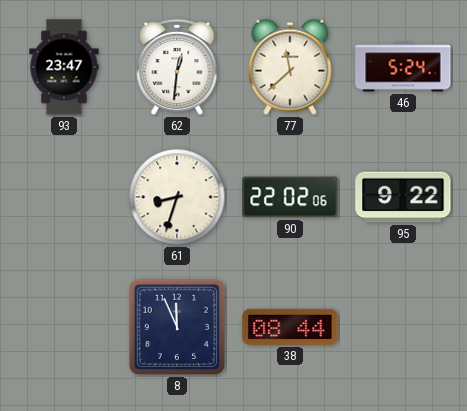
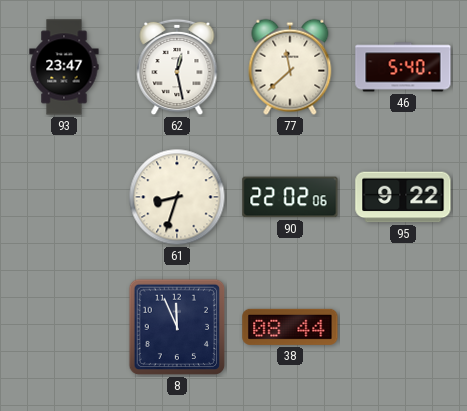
62: 12:31 -> 12:28 (177, 67)
46: 5:24 -> 5:40 (403, 67)
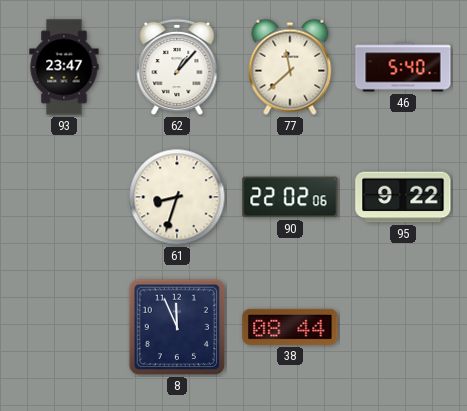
62: 12:28 -> 1:07 (177, 67)
